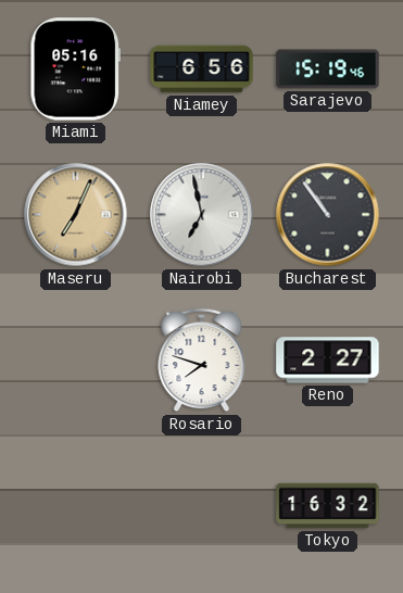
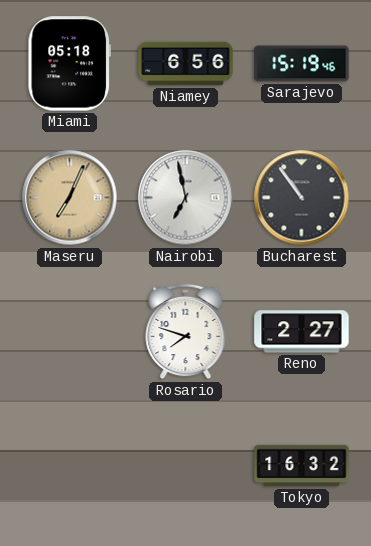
Miami: 05:16 -> 05:18 (69, 64)
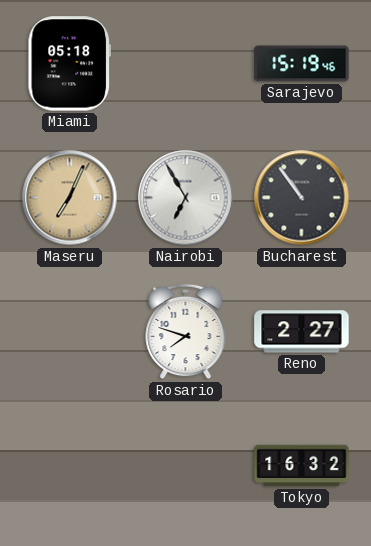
Niamey: 6:56 -> none (186, 64)
Nairobi: 6:58 -> 6:55 (186, 198)
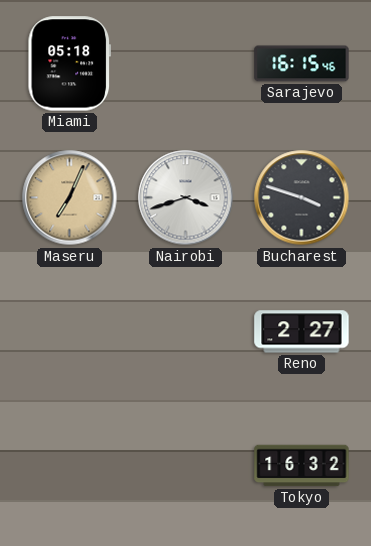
Sarajevo: 15:19 -> 16:15 (302, 64)
Nairobi: 6:55 -> 3:42 (186, 198)
Bucharest: 10:54 -> 3:48 (302, 198)
Rosario: 7:48 -> none (186, 332)
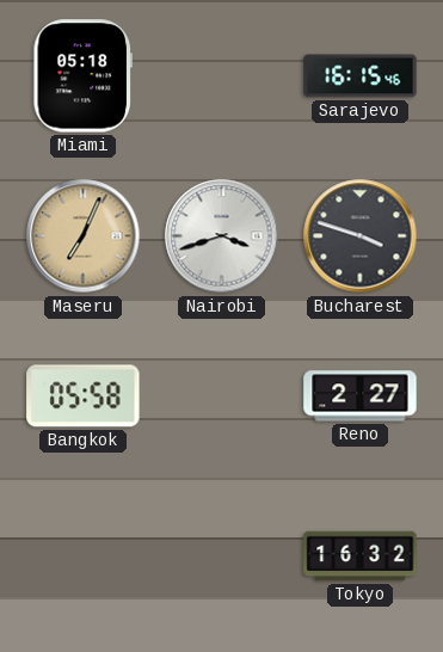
Bangkok: none -> 05:58 (84, 396)
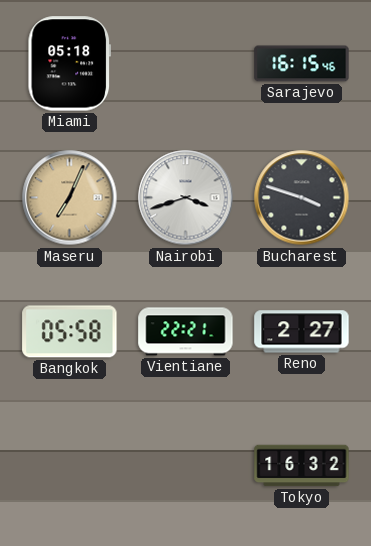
Vientiane: none -> 22:21 (186, 332)
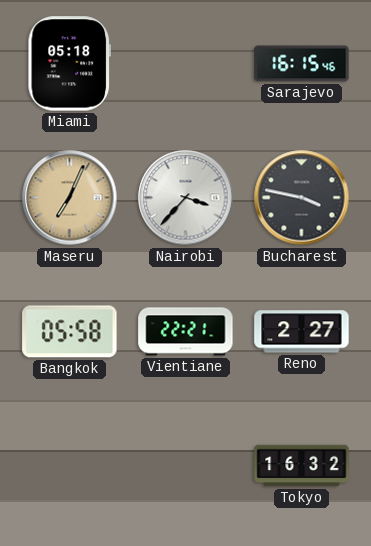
Nairobi: 3:42 -> 3:37 (186, 198)
Bucharest: 3:48 -> 3:47 (302, 198)
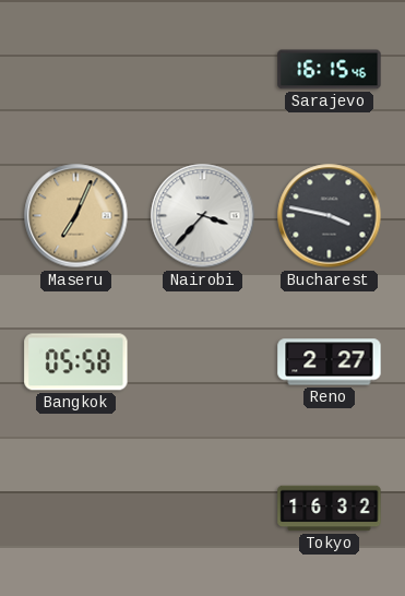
Miami: 05:18 -> none (69, 64)
Vientiane: 22:21 -> none (186, 332)
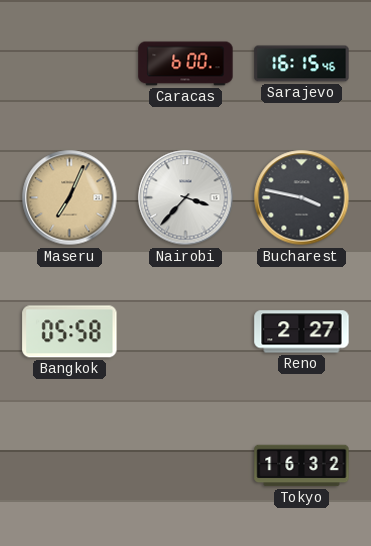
Caracas: none -> 6:00 (186, 64)
